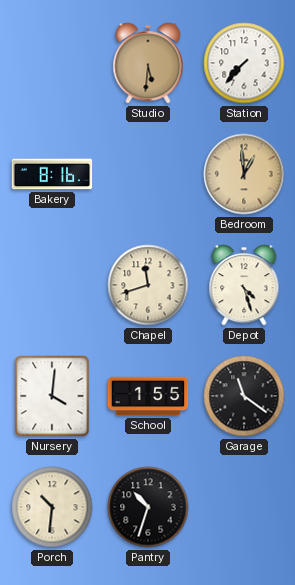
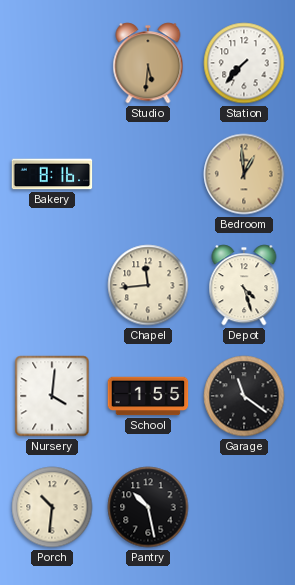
Chapel: 11:42 -> 11:44 (148, 285)
Pantry: 10:33 -> 10:28 (148, 507)
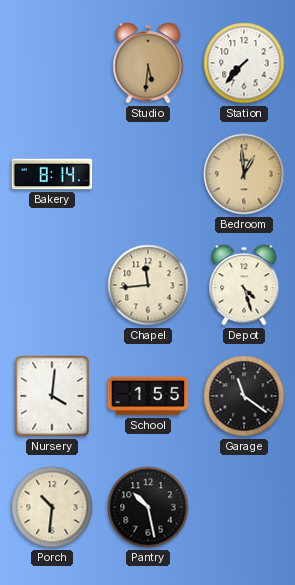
Bakery: 8:16 -> 8:14 (52, 174)
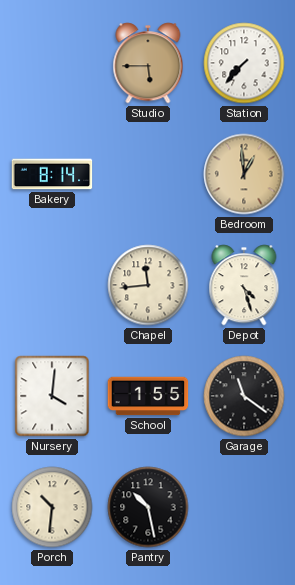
Studio: 5:31 -> 5:45 (148, 63)
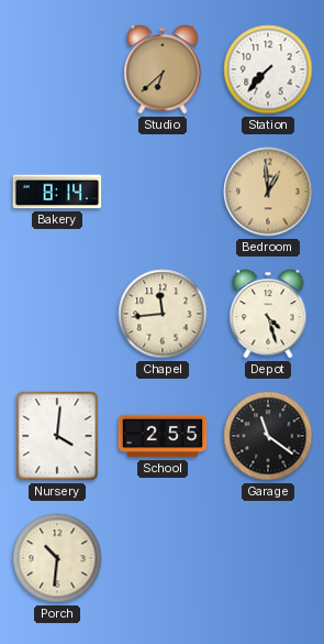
Studio: 5:45 -> 6:38 (163, 69)
School: 1:55 -> 2:55 (163, 436)
Pantry: 10:28 -> none (148, 507)
